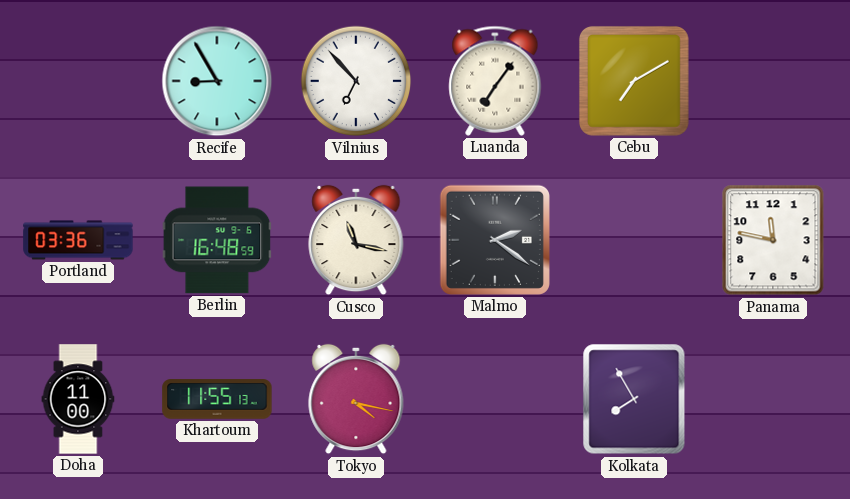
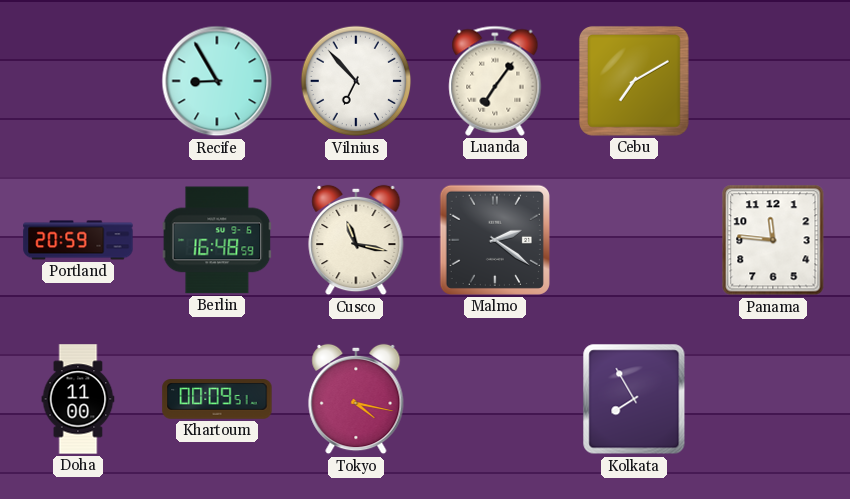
Portland: 03:36 -> 20:59 (78, 240)
Panama: 11:47 -> 11:46 (773, 240)
Khartoum: 11:55 -> 00:09 (217, 399)
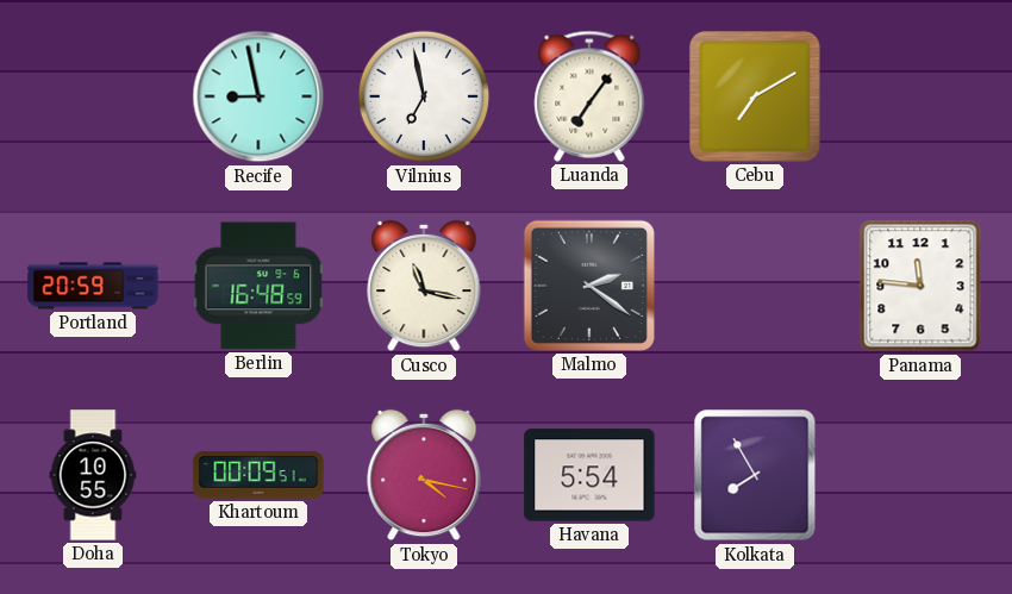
Recife: 8:55 -> 8:58 (258, 96)
Vilnius: 6:53 -> 6:58 (424, 96)
Doha: 11:00 -> 10:55 (93, 475)
Havana: none -> 5:54 (589, 475)
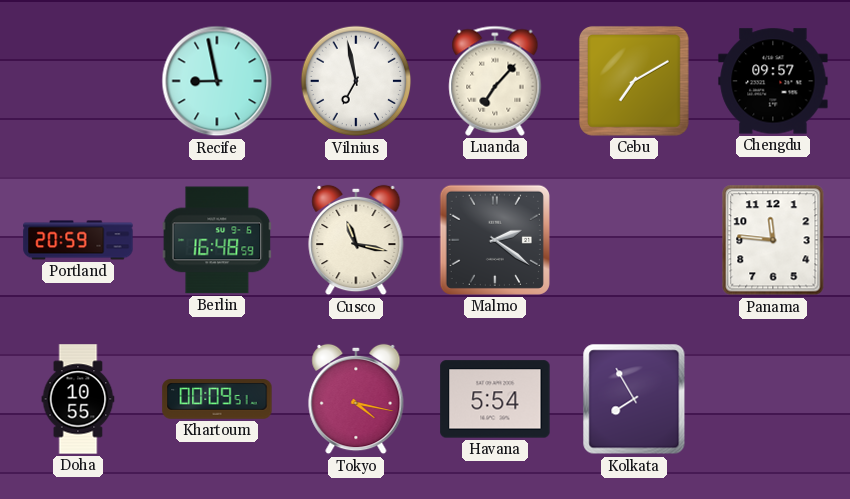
Luanda: 7:06 -> 7:07 (495, 81)
Chengdu: none -> 09:57 (773, 81)
